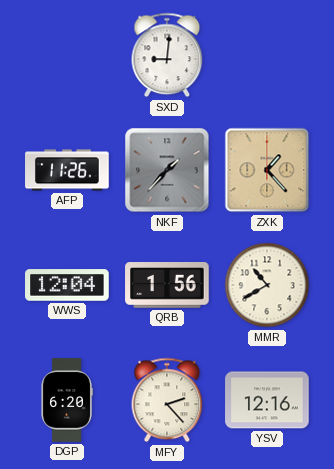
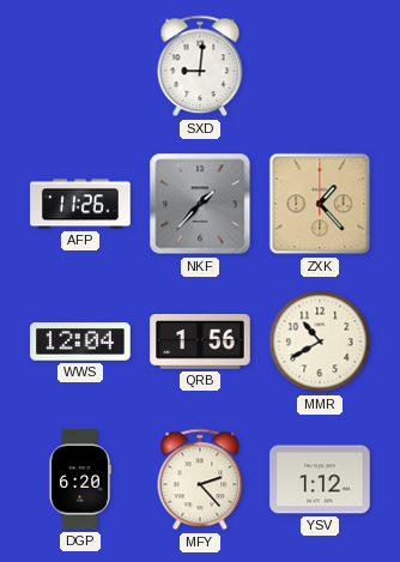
YSV: 12:16 -> 1:12 (320, 479)
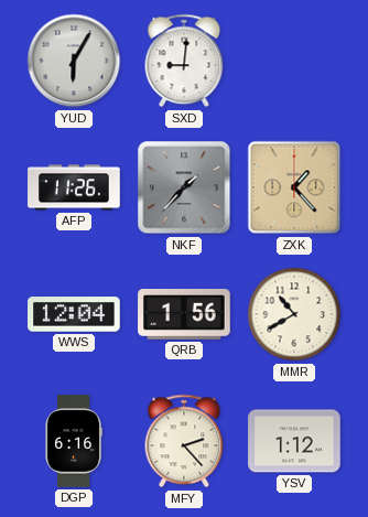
YUD: none -> 6:05 (74, 61)
DGP: 6:20 -> 6:16 (74, 441)
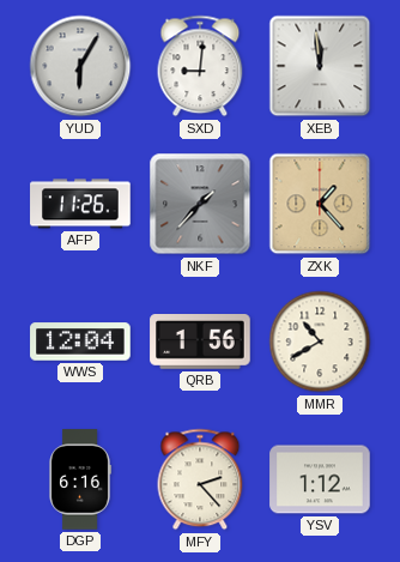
XEB: none -> 11:59 (320, 66)
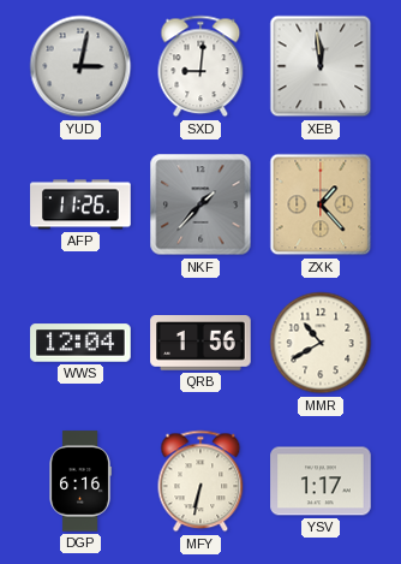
YUD: 6:05 -> 3:02 (80, 66)
MFY: 2:23 -> 6:32 (200, 481)
YSV: 1:12 -> 1:17 (321, 481)
